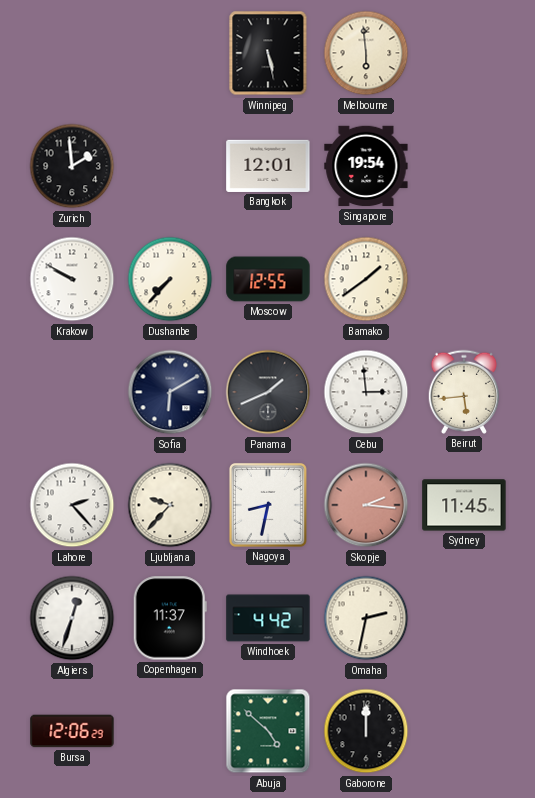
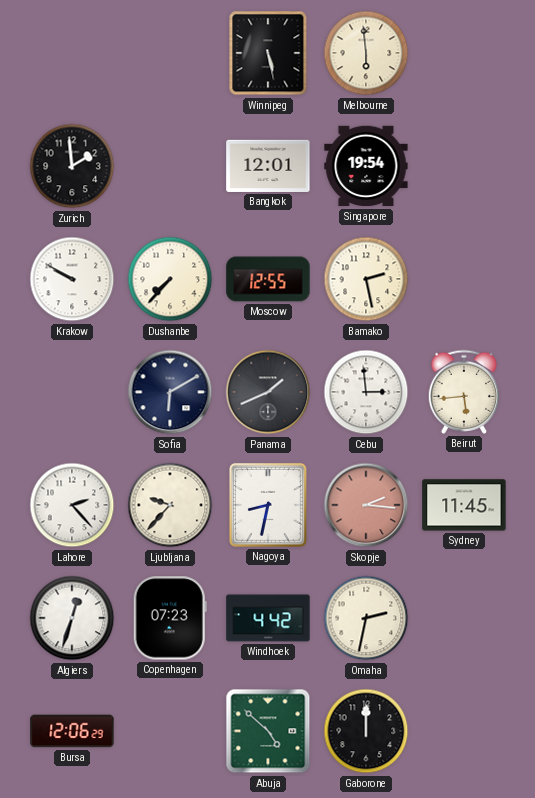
Bamako: 1:39 -> 2:28 (366, 279)
Copenhagen: 11:37 -> 07:23 (170, 618)
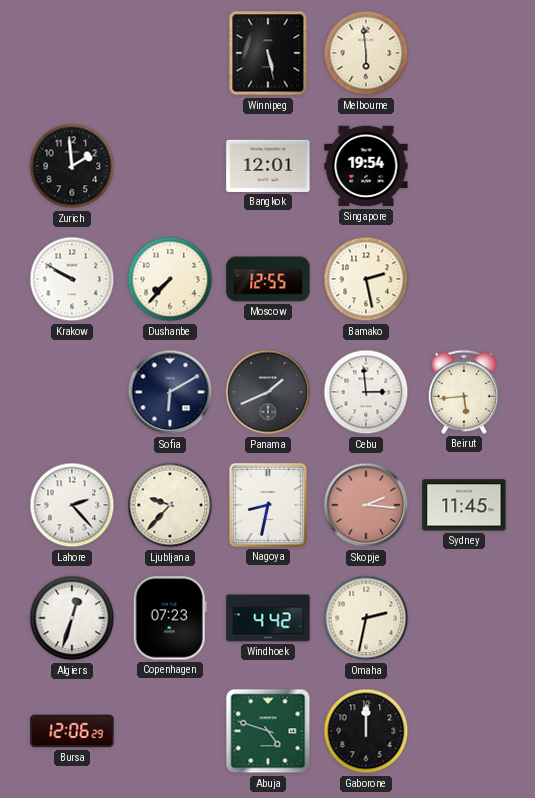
Abuja: 4:52 -> 4:48 (268, 731)
